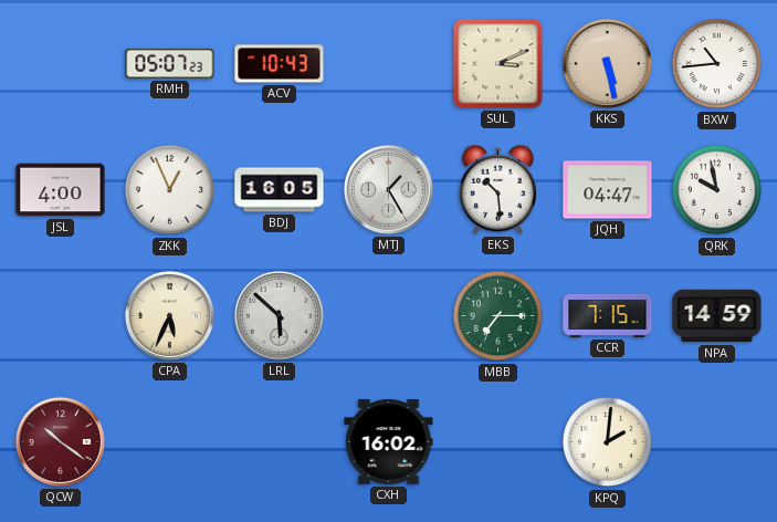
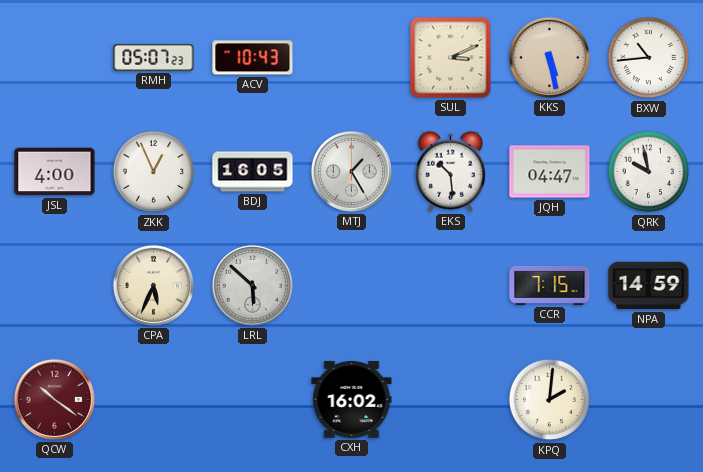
MBB: 7:15 -> none (498, 316)
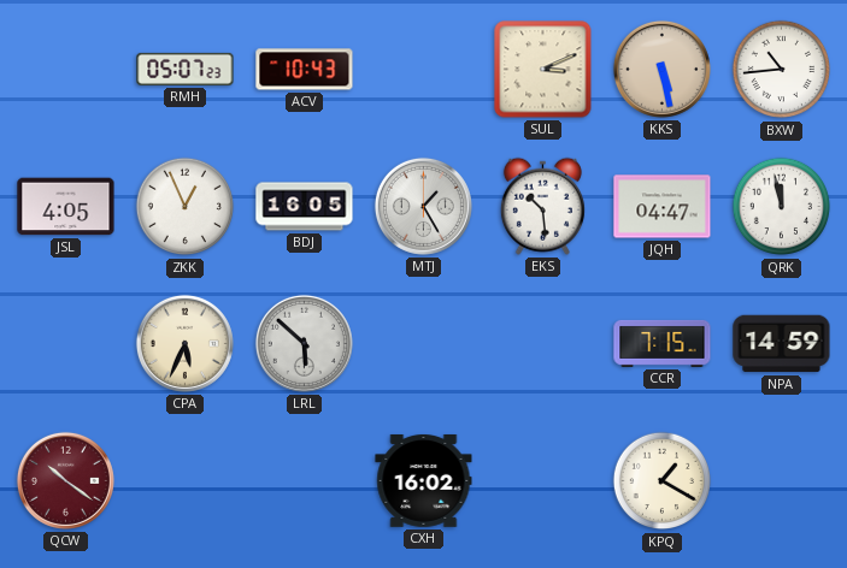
JSL: 4:00 -> 4:05 (66, 207)
QRK: 9:58 -> 11:58 (782, 207)
KPQ: 2:01 -> 1:20 (663, 481)
